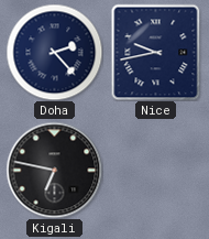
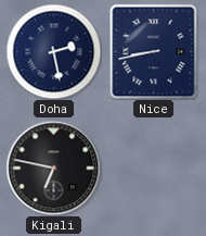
Doha: 2:23 -> 2:28 (53, 51)
Nice: 9:43 -> 8:43 (154, 51)
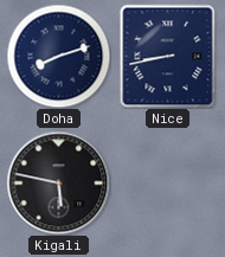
Doha: 2:28 -> 8:12 (58, 56)
Kigali: 6:47 -> 5:47 (58, 182)
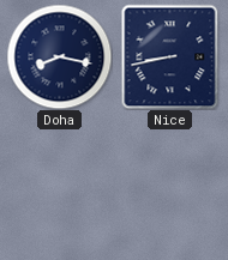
Doha: 8:12 -> 8:17 (59, 56)
Kigali: 5:47 -> none (58, 182)
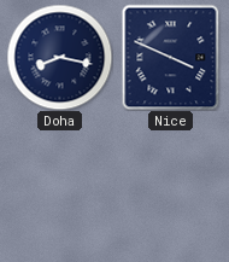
Nice: 8:43 -> 3:49 (171, 57)
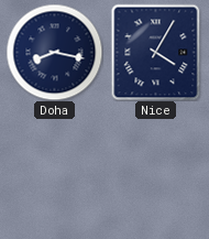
Nice: 3:49 -> 4:05 (156, 52)
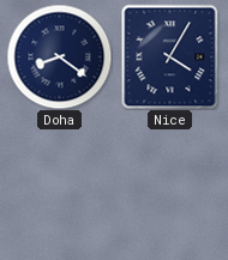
Doha: 8:17 -> 8:21 (59, 56)
